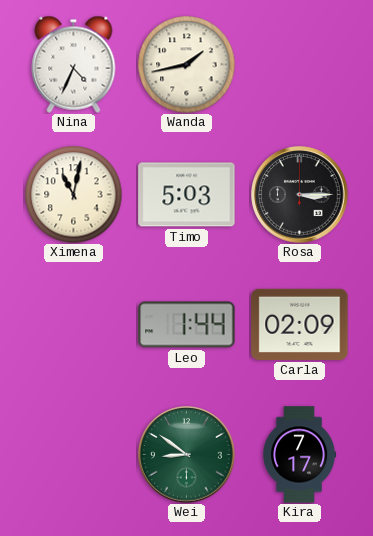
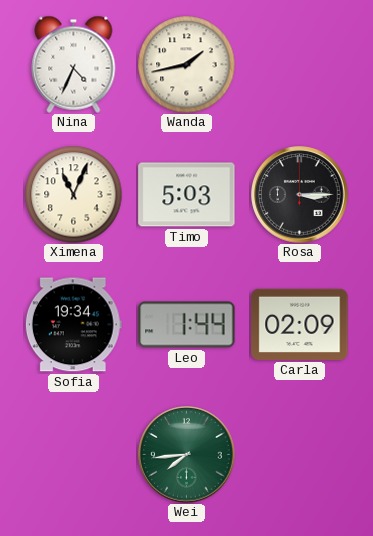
Ximena: 11:02 -> 11:04 (73, 194)
Sofia: none -> 19:34 (73, 325)
Wei: 8:51 -> 7:44 (187, 455)
Kira: 7:17 -> none (299, 455)
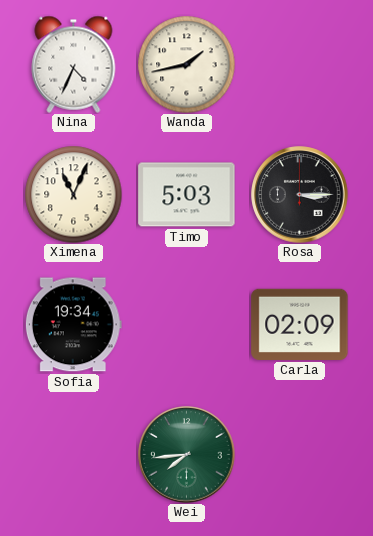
Leo: 1:44 -> none (187, 325)
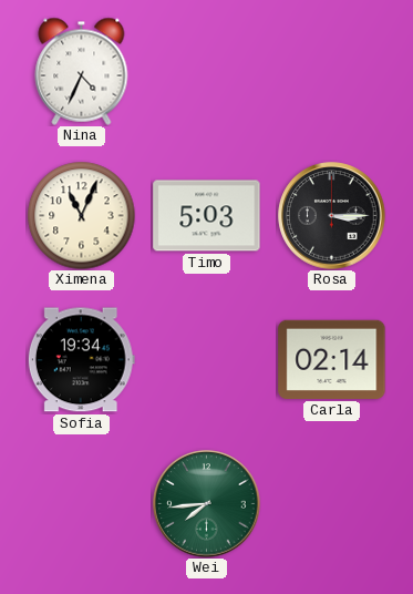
Wanda: 1:43 -> none (186, 64)
Carla: 02:09 -> 02:14 (332, 359)
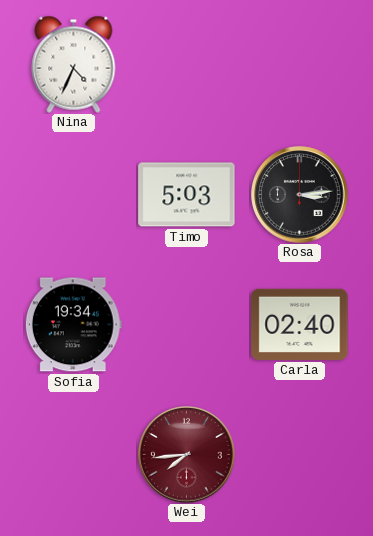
Ximena: 11:04 -> none (81, 215)
Rosa: 3:15 -> 3:14 (300, 195)
Carla: 02:14 -> 02:40 (300, 324)
Wei dial: green -> burgundy (187, 455)
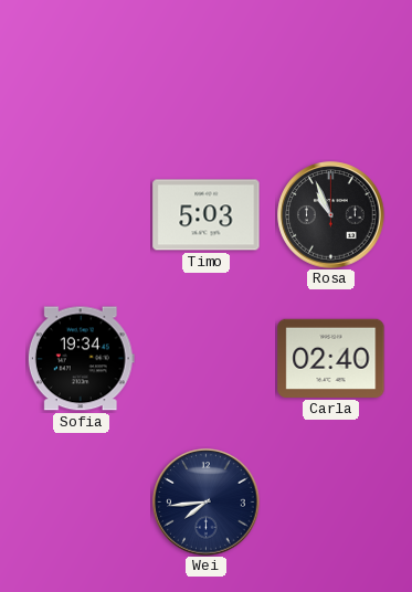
Nina: 4:34 -> none (74, 64)
Rosa: 3:14 -> 10:56 (331, 215)
Wei dial: burgundy -> navy (207, 503)
